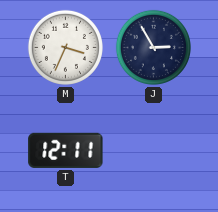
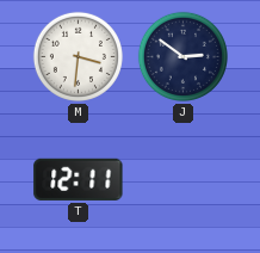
M: 3:34 -> 3:31 (78, 56)
J: 2:55 -> 2:51 (182, 56)
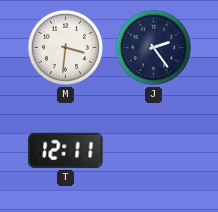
J: 2:51 -> 2:24 (153, 47)
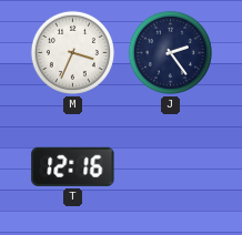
M: 3:31 -> 3:34 (72, 52)
T: 12:11 -> 12:16 (73, 166)
